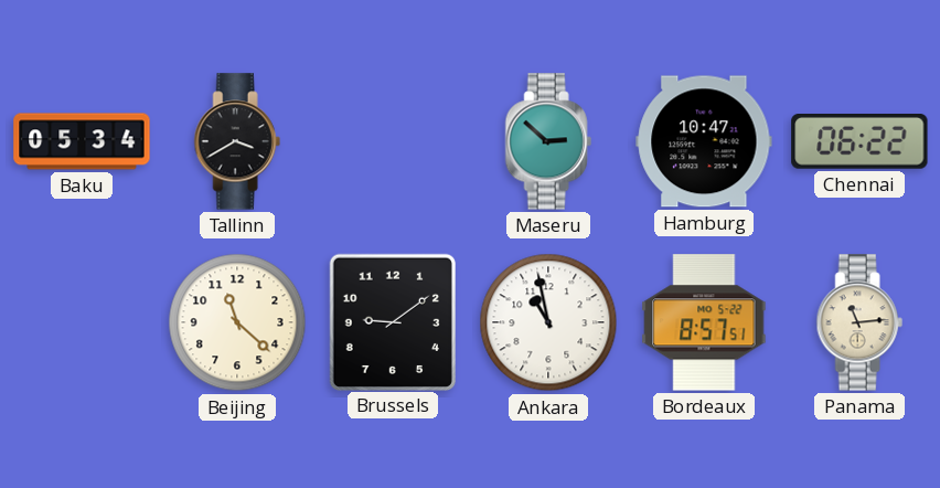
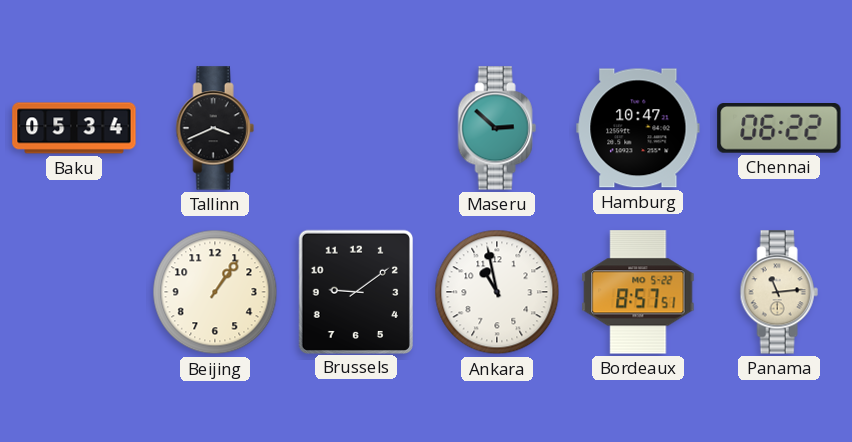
Tallinn: 3:40 -> 3:41 (215, 128)
Beijing: 11:22 -> 1:06 (215, 292)
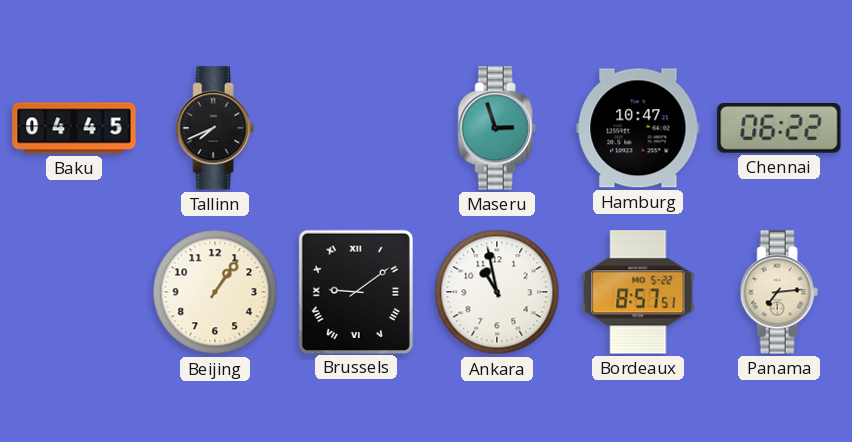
Baku: 05:34 -> 04:45 (74, 128)
Tallinn: 3:41 -> 7:41 (215, 128)
Maseru: 2:52 -> 2:57 (497, 128)
Brussels numerals: Arabic -> Roman (355, 291)
Panama: 11:14 -> 7:14 (779, 292)
